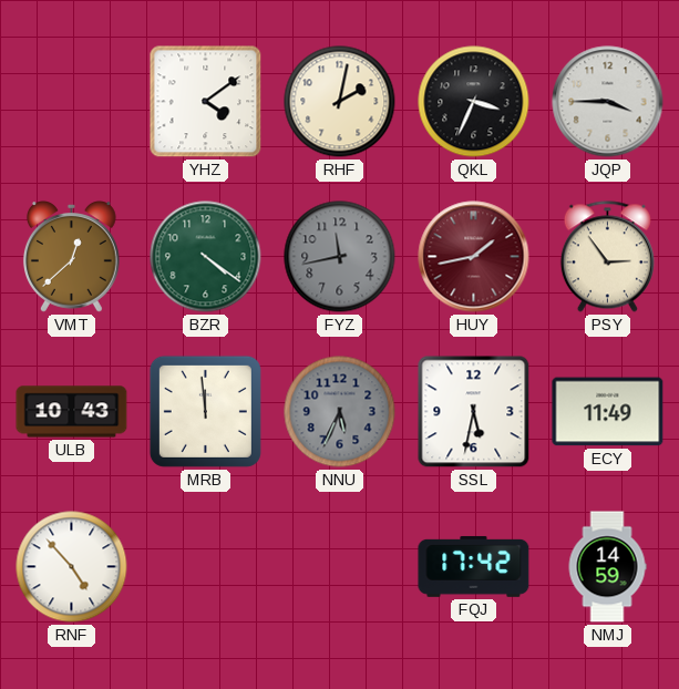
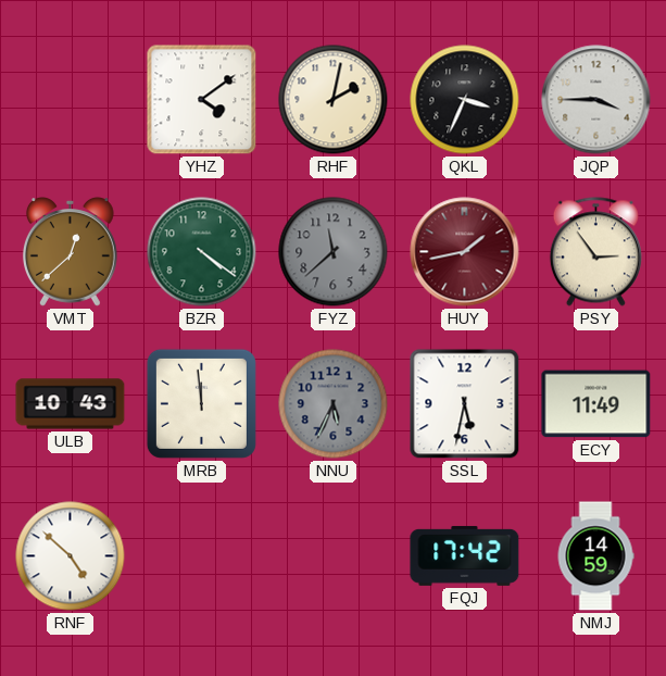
FYZ: 11:43 -> 11:38 (334, 252)
RNF: 4:53 -> 4:52 (71, 556)
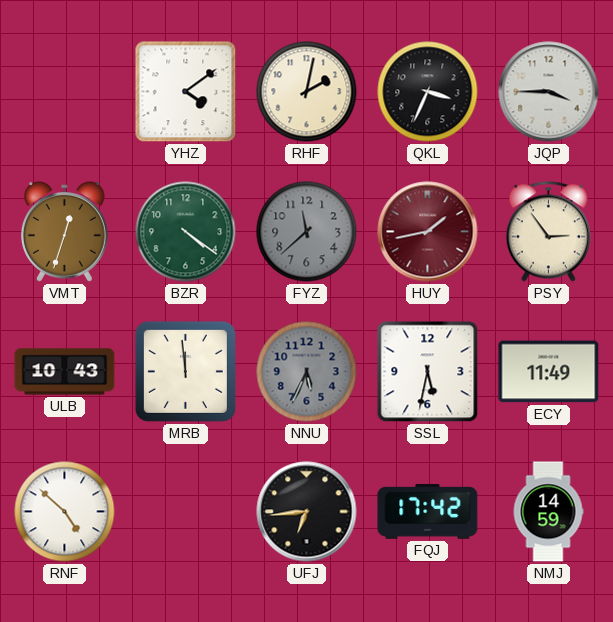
VMT: 12:38 -> 12:33 (64, 232)
UFJ: none -> 6:44 (307, 512)
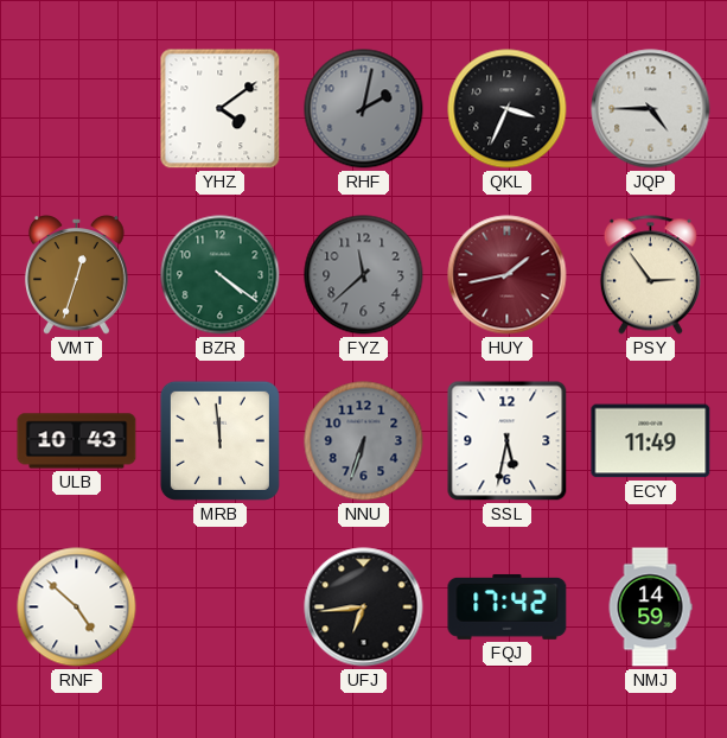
RHF dial: cream -> grey (364, 109)
JQP: 3:45 -> 4:45 (651, 109)
NNU: 5:34 -> 6:33 (364, 441)
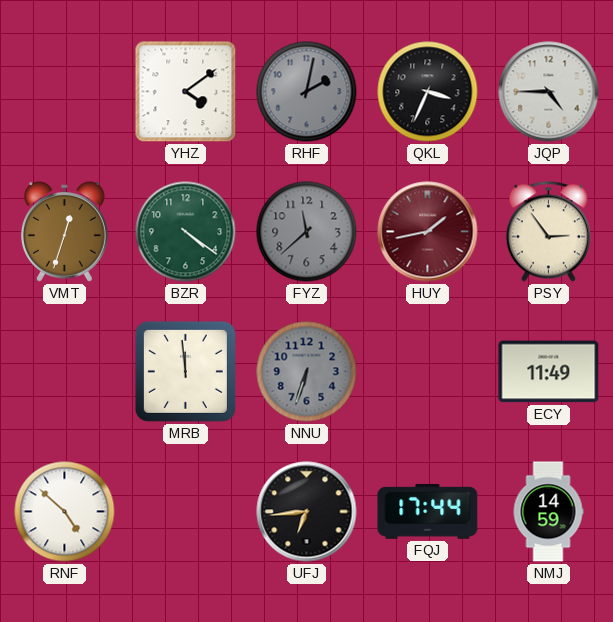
ULB: 10:43 -> none (77, 441)
SSL: 5:32 -> none (508, 441)
FQJ: 17:42 -> 17:44 (428, 511)
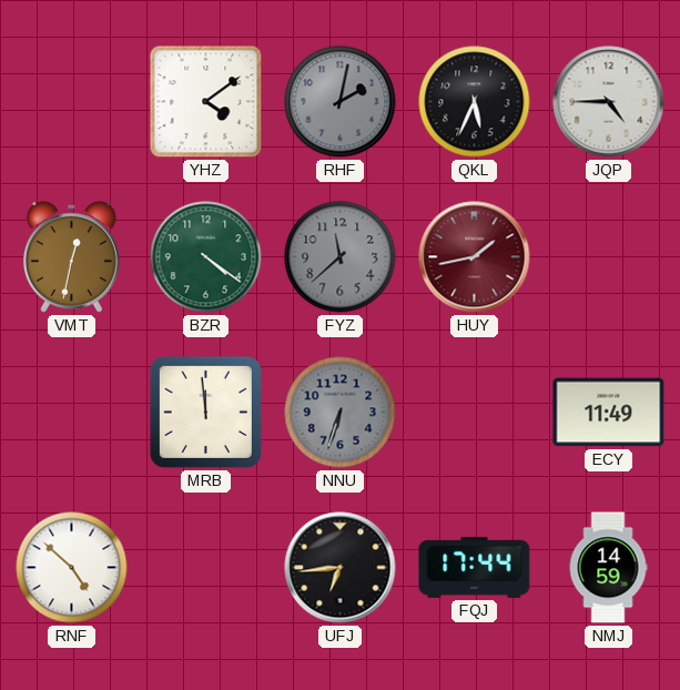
QKL: 3:34 -> 5:34 (475, 102)
VMT: 12:33 -> 12:32 (71, 257)
PSY: 2:54 -> none (548, 232)
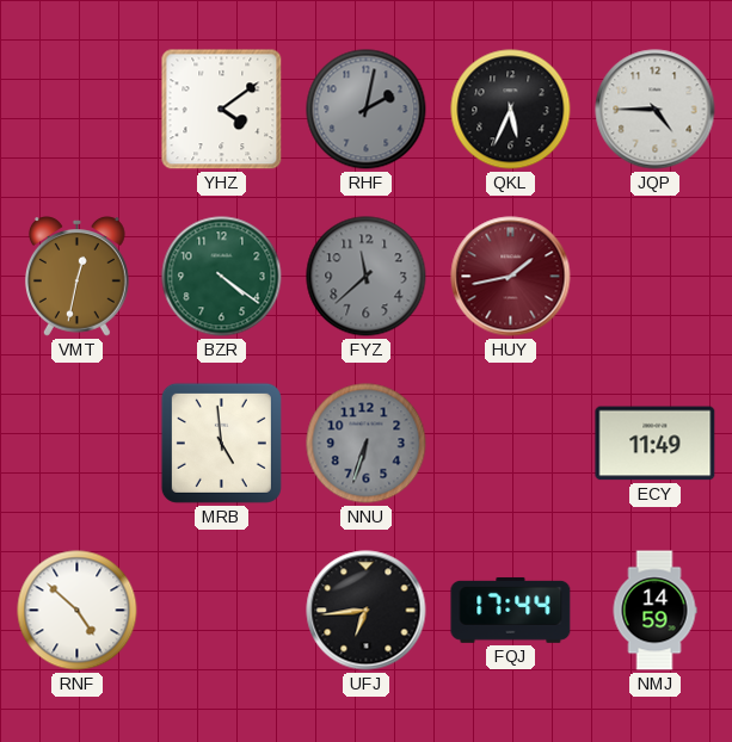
MRB: 11:59 -> 4:59 (221, 443)
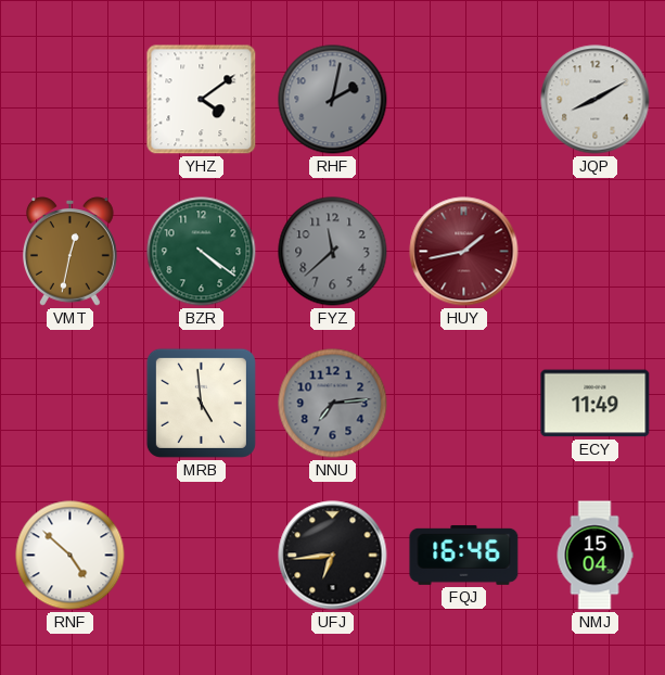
QKL: 5:34 -> none (511, 110)
JQP: 4:45 -> 8:10 (596, 100)
NNU: 6:33 -> 7:14 (333, 404)
FQJ: 17:44 -> 16:46 (464, 555)
NMJ: 14:59 -> 15:04 (594, 556)
